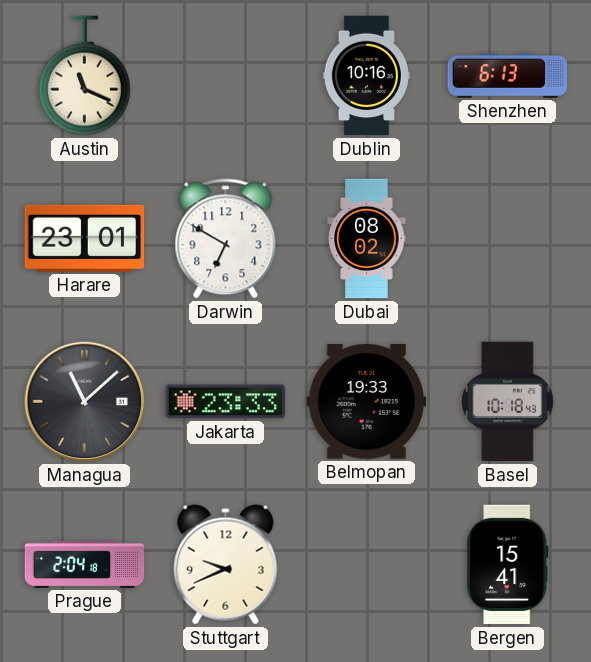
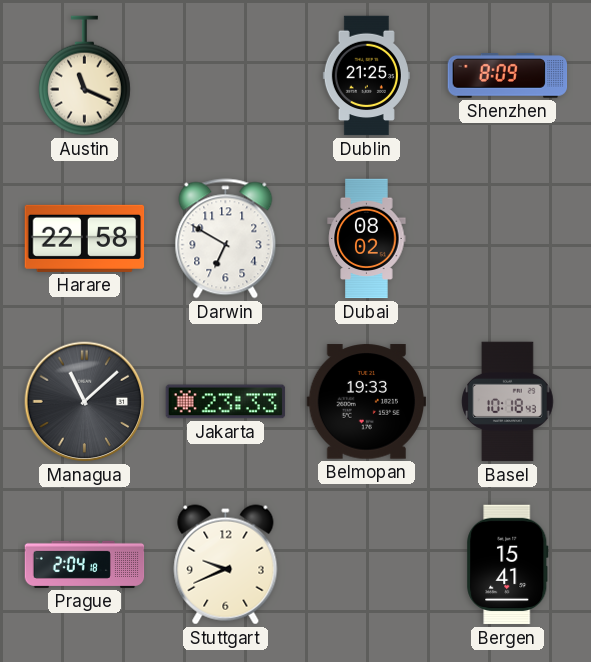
Dublin: 10:16 -> 21:25 (366, 76)
Shenzhen: 6:13 -> 8:09 (508, 76)
Harare: 23:01 -> 22:58 (85, 238)
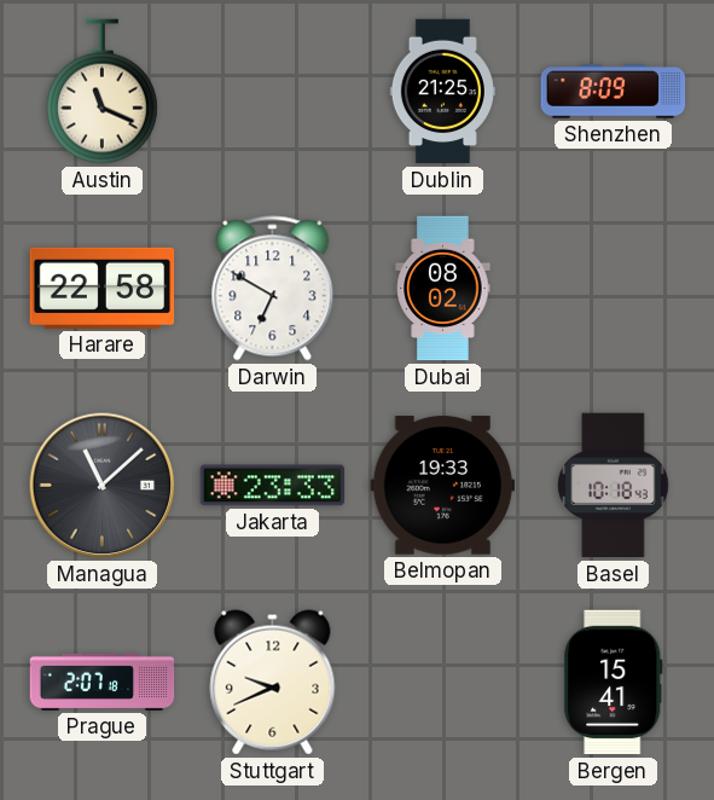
Prague: 2:04 -> 2:07 (103, 682)
